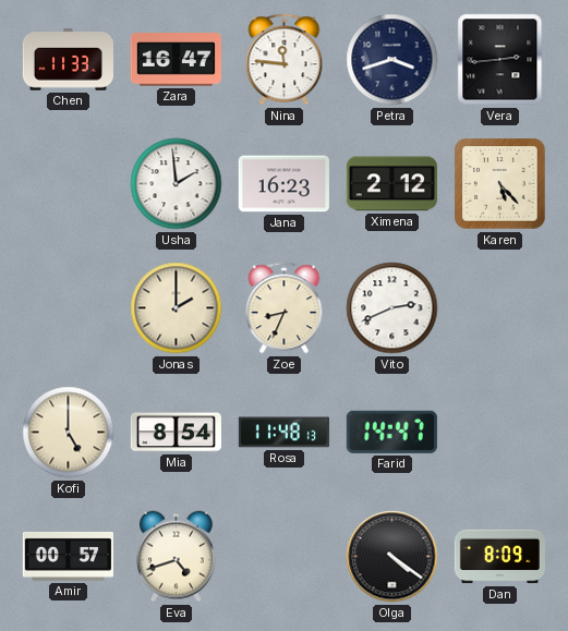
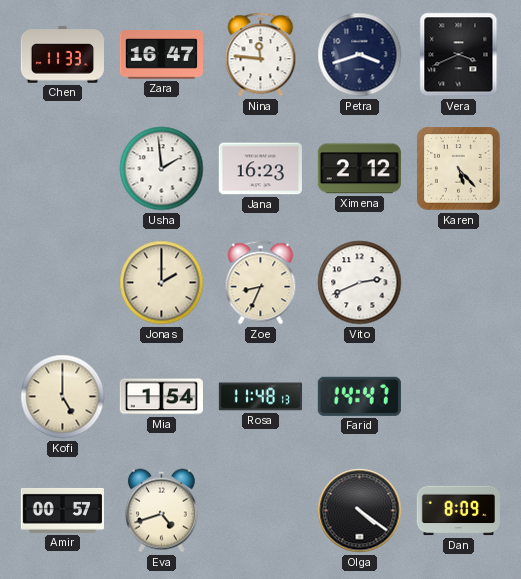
Vera: 2:44 -> 3:41 (459, 55)
Mia: 8:54 -> 1:54 (161, 397)
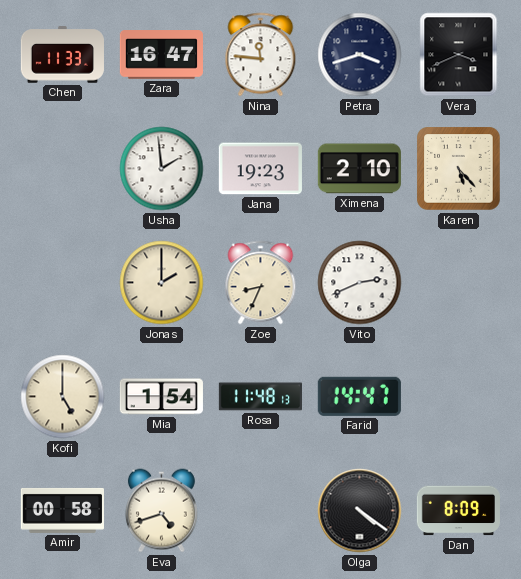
Jana: 16:23 -> 19:23 (260, 169)
Ximena: 2:12 -> 2:10 (359, 169)
Amir: 00:57 -> 00:58 (62, 510)
